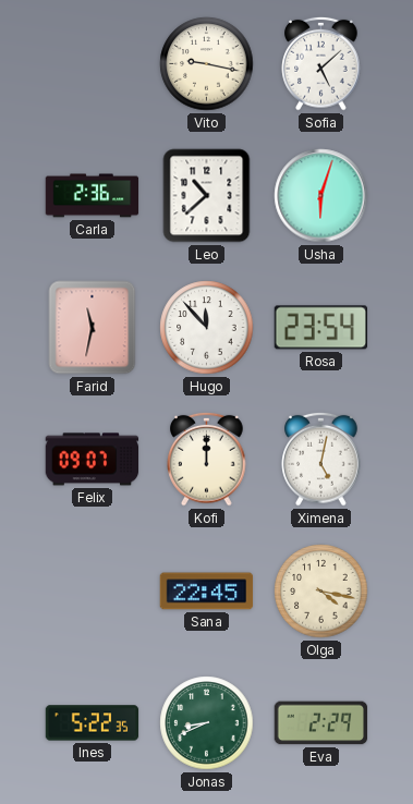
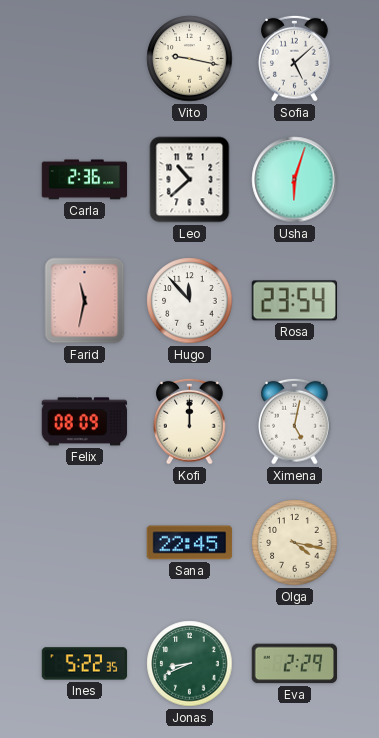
Felix: 09:07 -> 08:09 (85, 422)
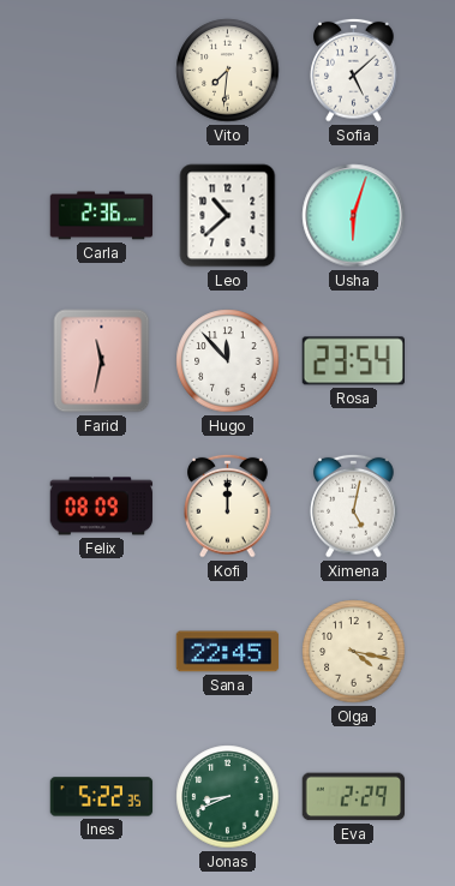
Vito: 9:17 -> 7:31 (228, 71)
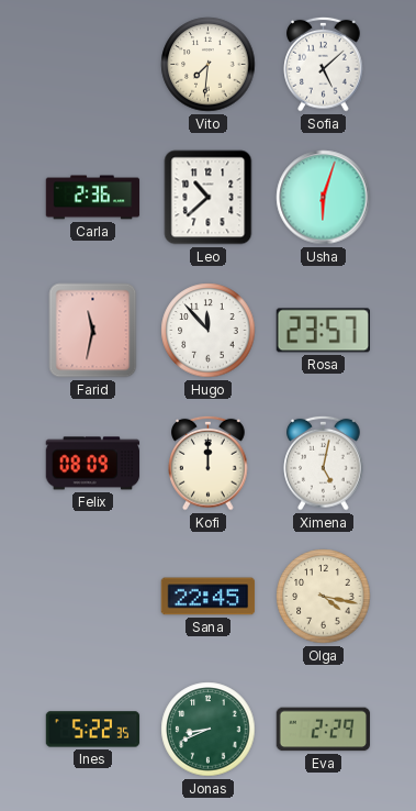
Rosa: 23:54 -> 23:57 (324, 331)
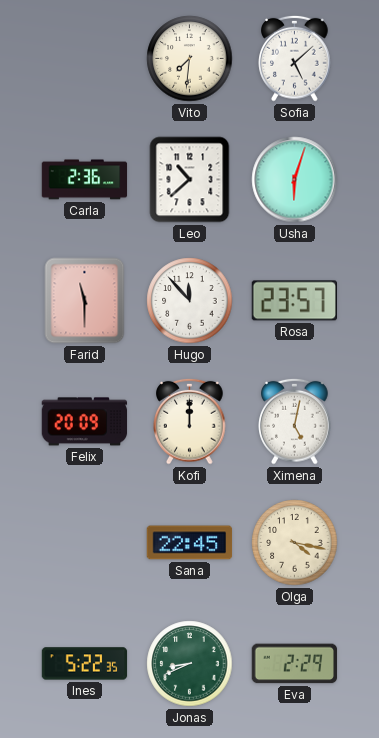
Farid: 11:32 -> 11:30 (85, 301)
Felix: 08:09 -> 20:09 (85, 422)
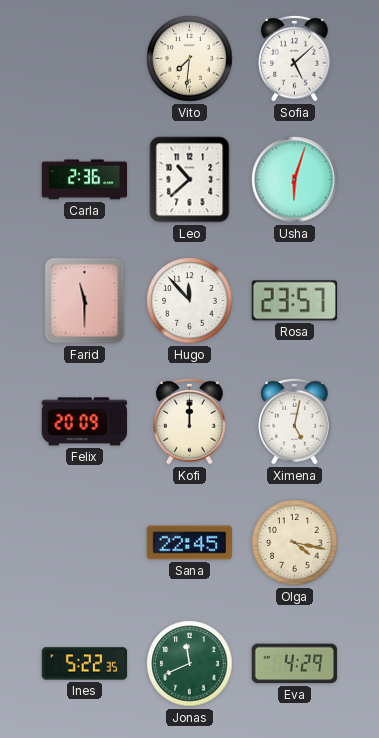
Jonas: 8:41 -> 11:41 (190, 664)
Eva: 2:29 -> 4:29 (295, 664)
